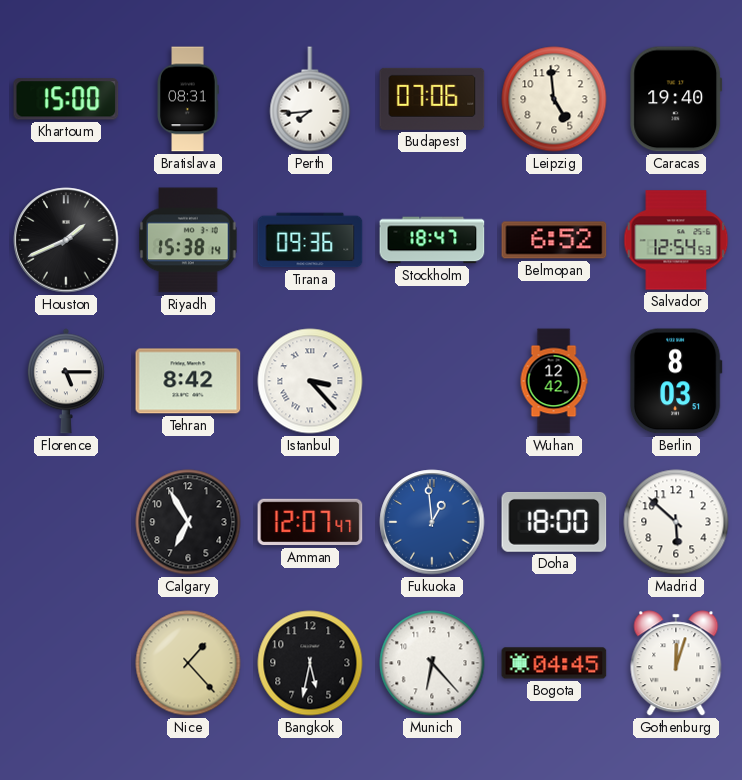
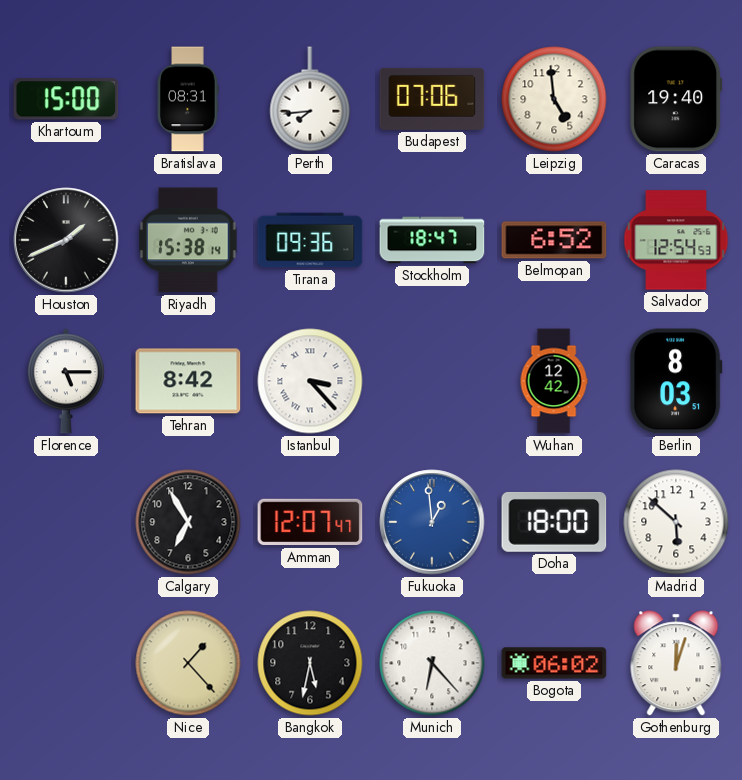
Bogota: 04:45 -> 06:02 (554, 663)
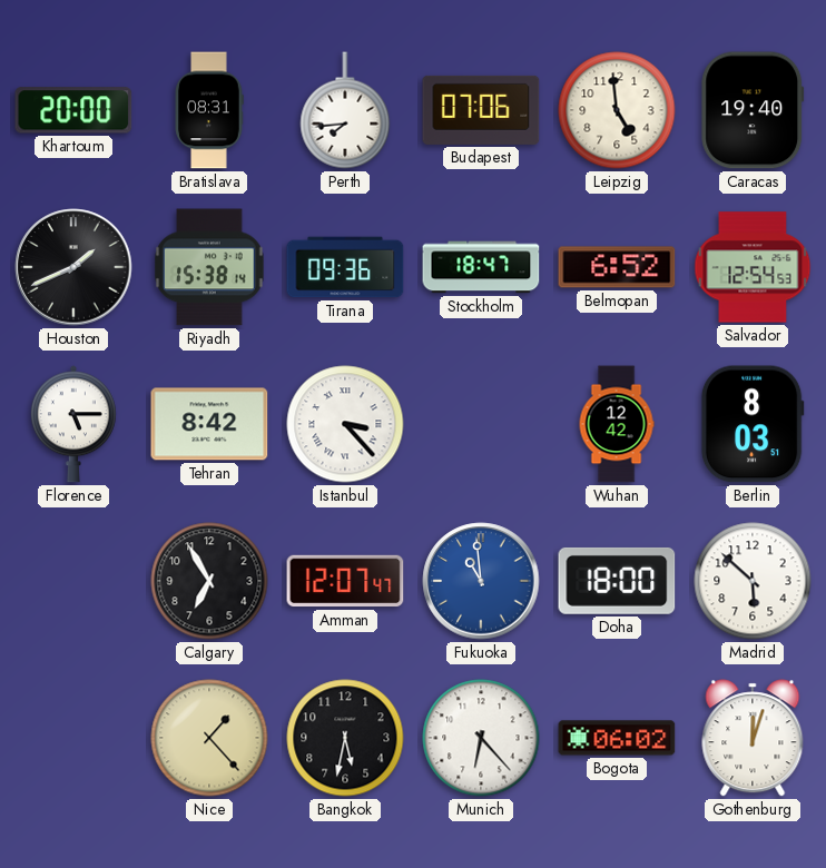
Khartoum: 15:00 -> 20:00 (73, 110)
Fukuoka: 12:59 -> 10:59 (481, 581)
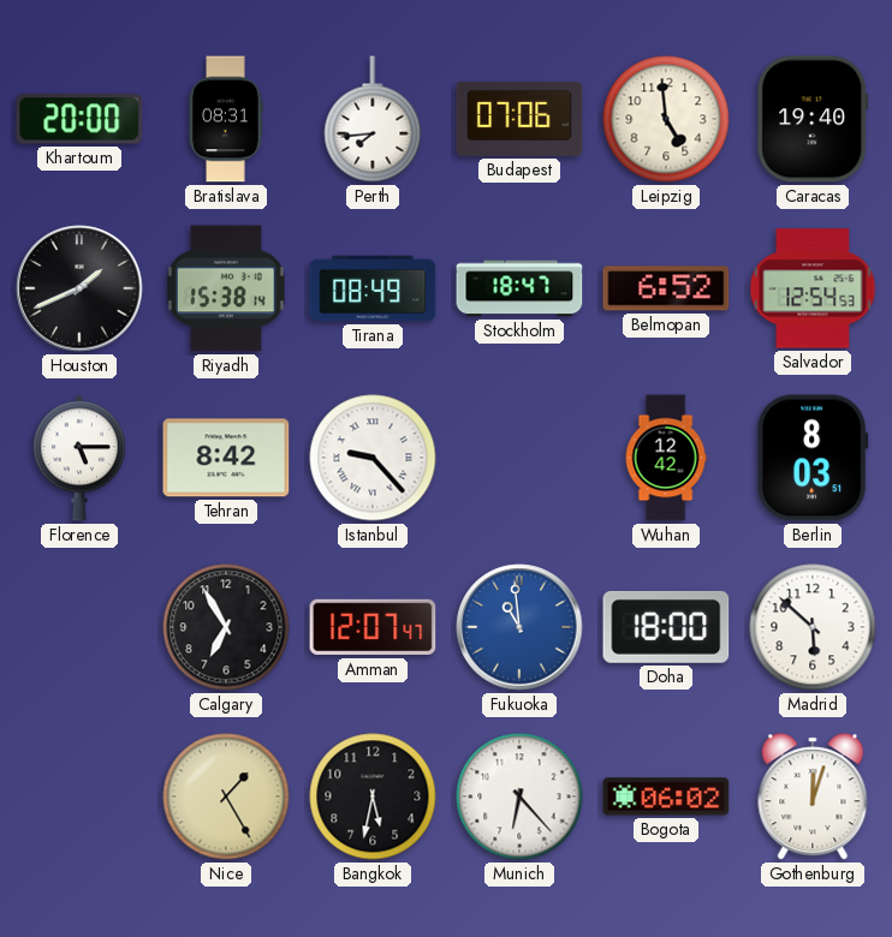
Tirana: 09:36 -> 08:49 (373, 288)
Istanbul: 3:23 -> 9:23 (373, 458)
Nice: 1:23 -> 1:25 (226, 796)
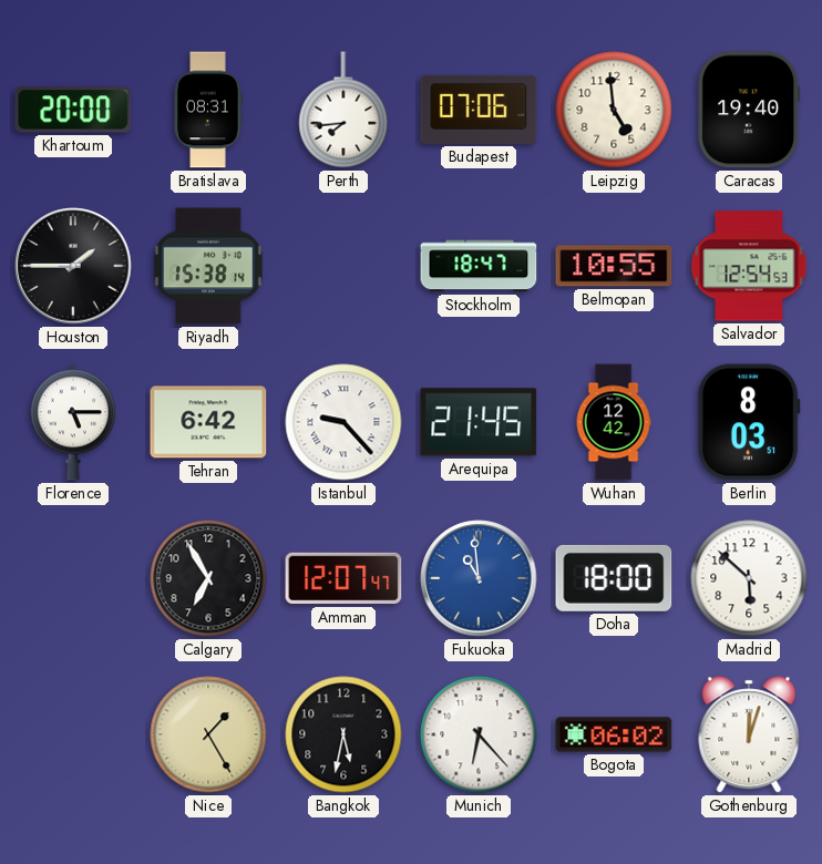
Houston: 1:41 -> 1:45 (73, 266)
Tirana: 08:49 -> none (373, 288)
Belmopan: 6:52 -> 10:55 (614, 266)
Tehran: 8:42 -> 6:42 (208, 422)
Arequipa: none -> 21:45 (479, 422)
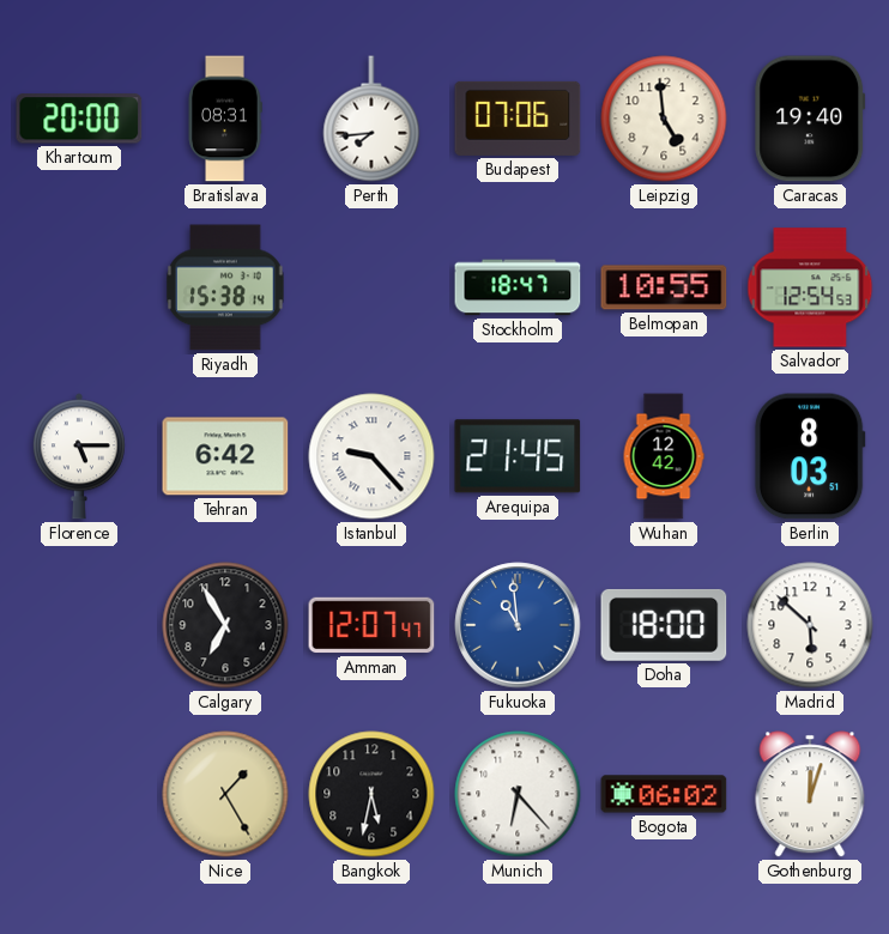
Houston: 1:45 -> none (73, 266)
